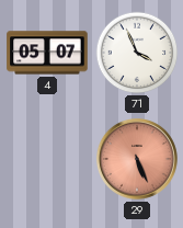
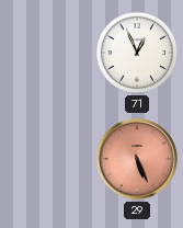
4: 05:07 -> none (47, 53)
71: 3:56 -> 12:56 (137, 53)
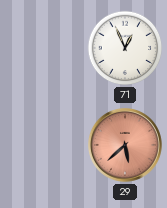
29: 5:26 -> 5:38 (125, 145)
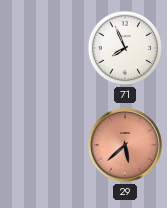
71: 12:56 -> 7:56 (125, 48)
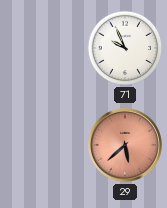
71: 7:56 -> 9:56 (125, 48)
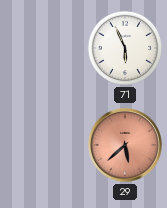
71: 9:56 -> 5:56 (125, 48)
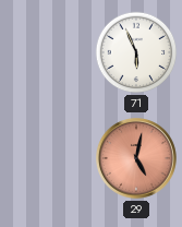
29: 5:38 -> 5:02 (136, 158)
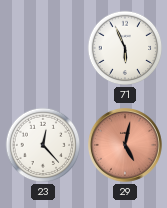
23: none -> 12:23 (43, 145)
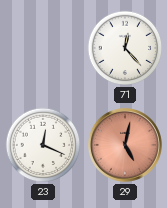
71: 5:56 -> 12:23 (125, 48)
23: 12:23 -> 12:19 (43, 145)
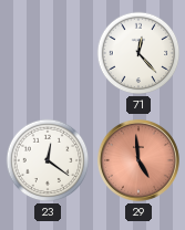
23: 12:19 -> 12:21 (48, 160)
29: 5:02 -> 4:59 (138, 160)
